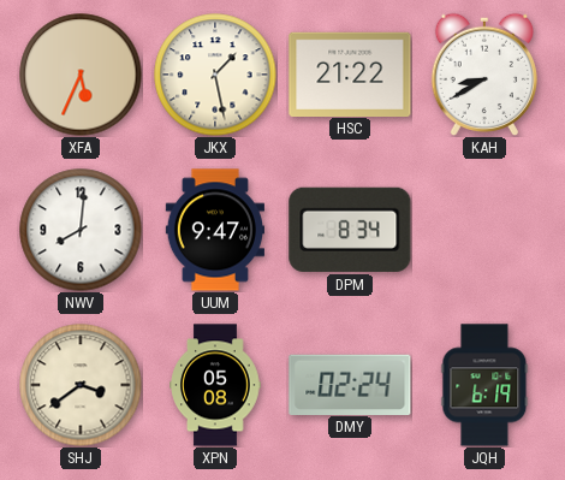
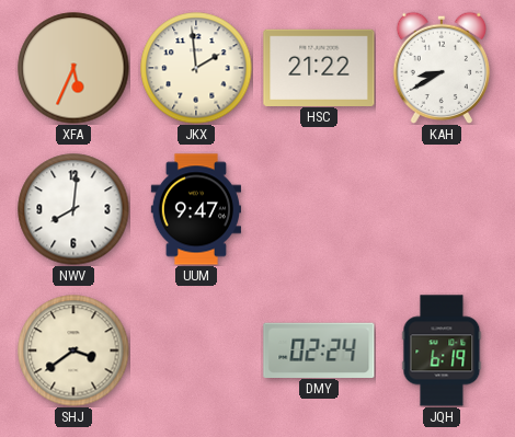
JKX: 1:28 -> 1:59 (196, 68)
DPM: 8:34 -> none (350, 230)
XPN: 05:08 -> none (215, 385)
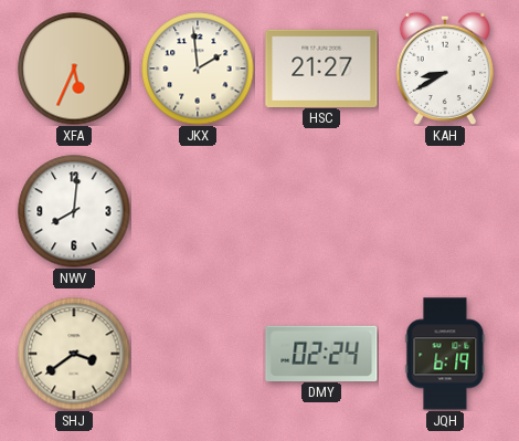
HSC: 21:22 -> 21:27 (321, 67)
UUM: 9:47 -> none (195, 209)
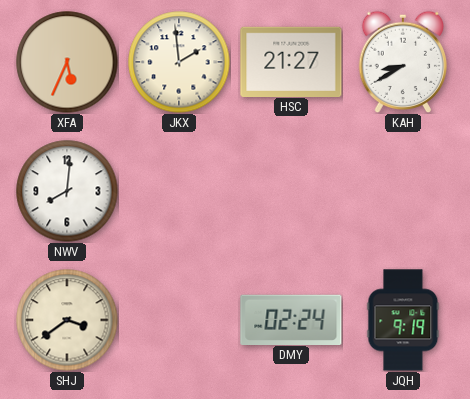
JQH: 6:19 -> 9:19 (403, 320)
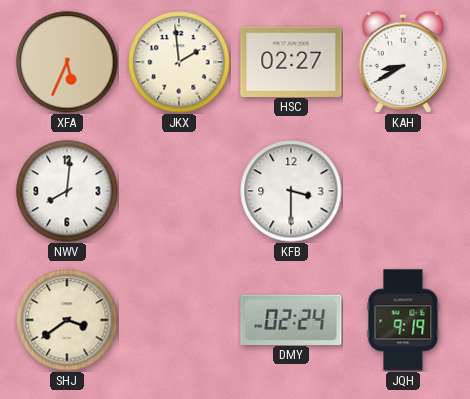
HSC: 21:27 -> 02:27 (291, 61)
KFB: none -> 3:30 (291, 191)
